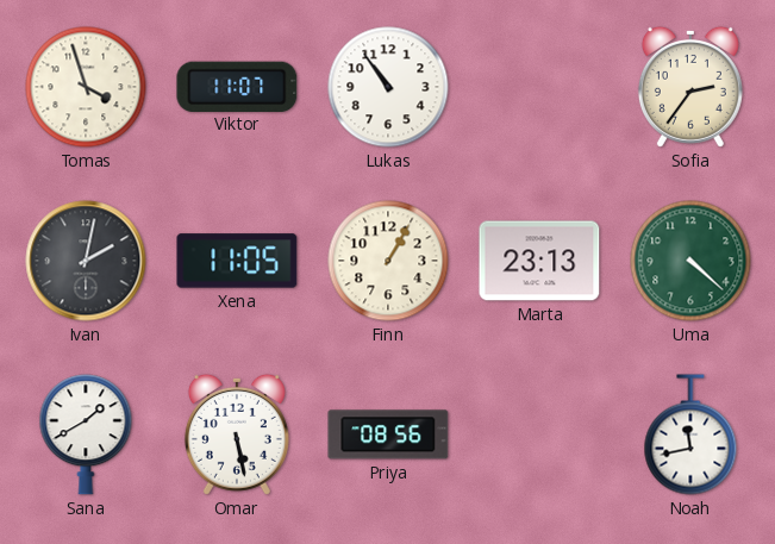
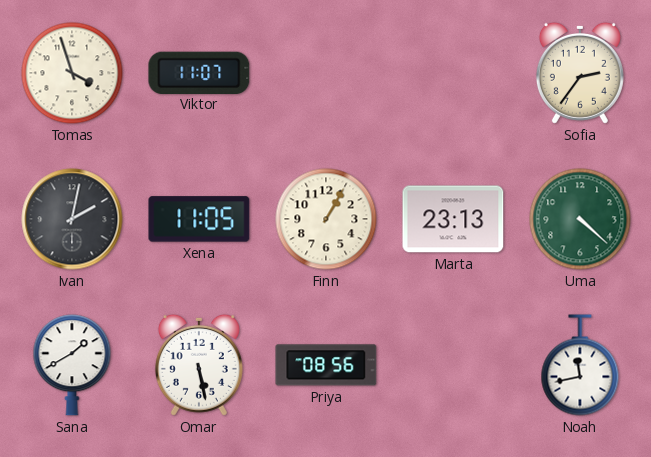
Lukas: 10:54 -> none (388, 87)
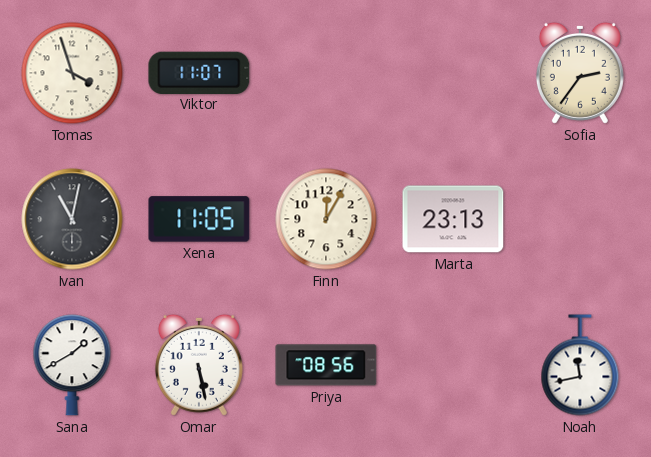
Ivan: 2:02 -> 11:02 (72, 219)
Finn: 1:05 -> 12:05 (326, 219)
Uma: 4:22 -> none (580, 219)
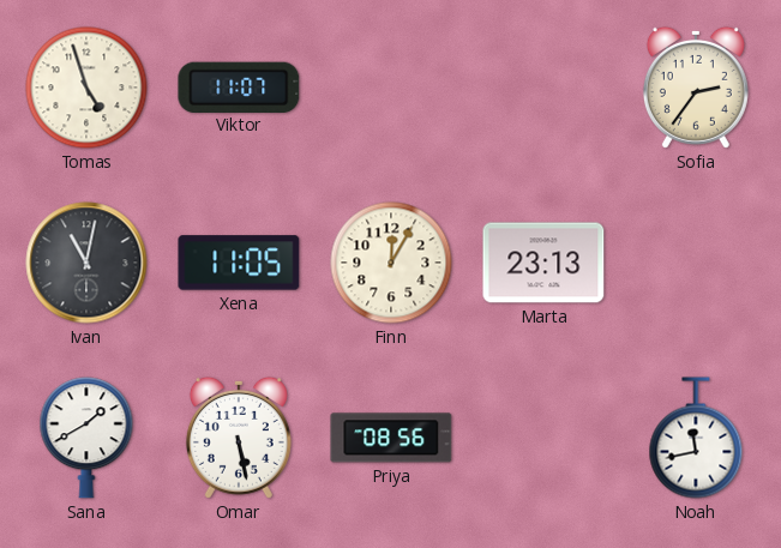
Tomas: 3:57 -> 4:57 (86, 88)
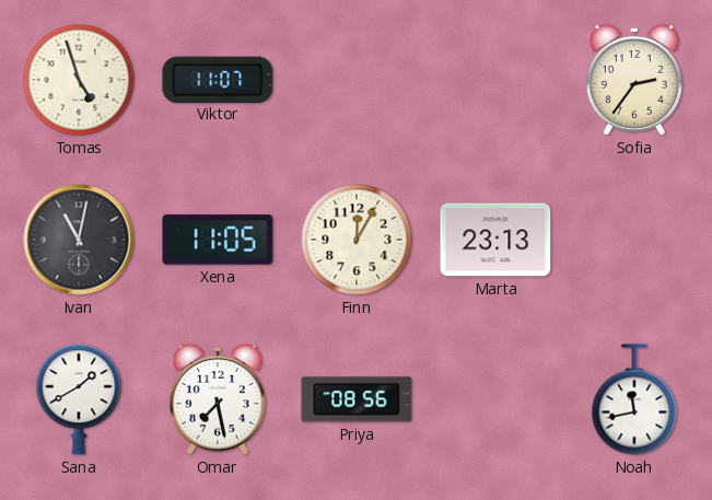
Omar: 5:28 -> 7:28 (218, 399)
